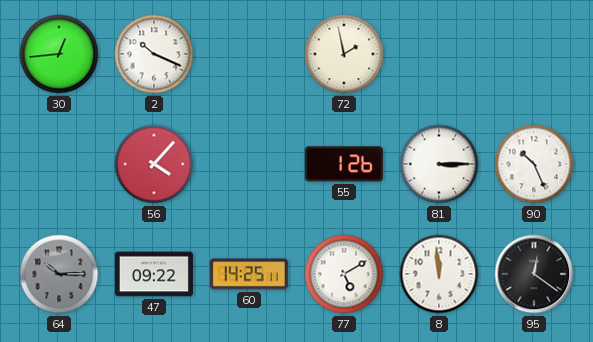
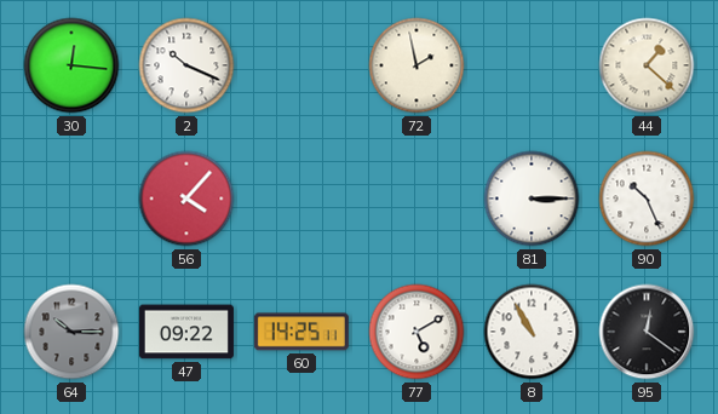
30: 12:44 -> 12:16 (71, 65)
44: none -> 1:22 (647, 65)
55: 1:26 -> none (344, 164)
8: 11:59 -> 10:55 (532, 332)
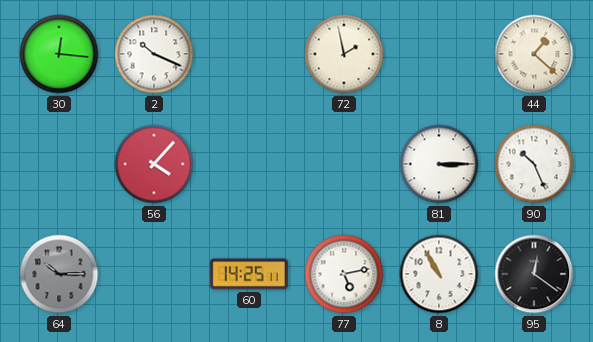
47: 09:22 -> none (186, 332)
77: 5:10 -> 5:13 (344, 274)
